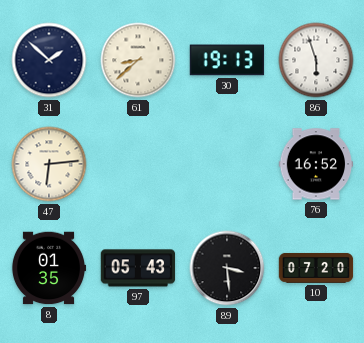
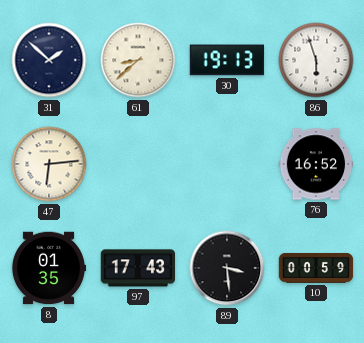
97: 05:43 -> 17:43 (138, 268)
10: 07:20 -> 00:59 (316, 268)
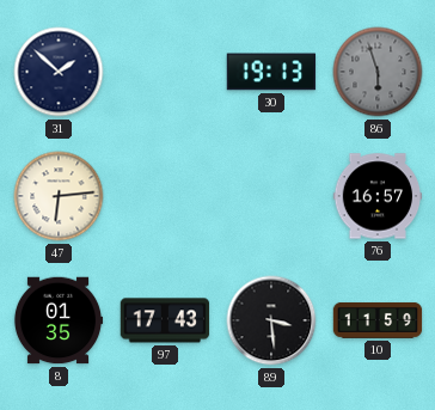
61: 8:38 -> none (138, 60)
86 dial: white -> grey (378, 72)
76: 16:52 -> 16:57 (378, 196)
10: 00:59 -> 11:59 (378, 320)
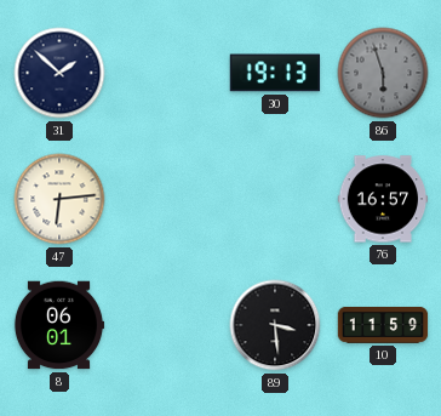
8: 01:35 -> 06:01 (59, 325)
97: 17:43 -> none (165, 320)
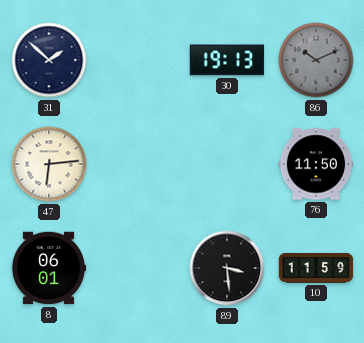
86: 5:57 -> 10:11 (316, 60)
76: 16:57 -> 11:50 (316, 164)
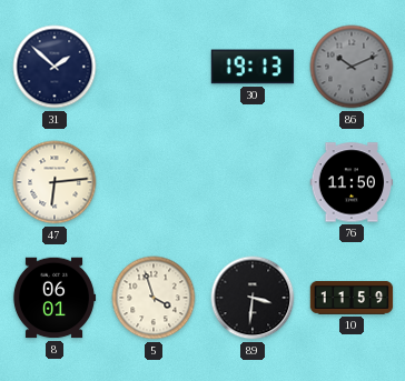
5: none -> 3:57 (154, 298)
89: 3:29 -> 3:31 (253, 298)
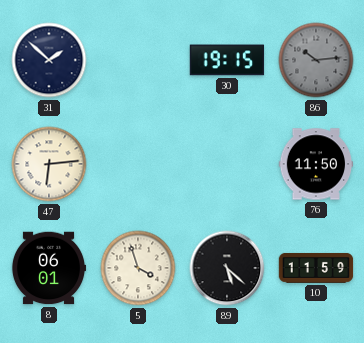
30: 19:13 -> 19:15 (227, 60)
86: 10:11 -> 10:14 (316, 60)
89: 3:31 -> 5:22 (227, 268)
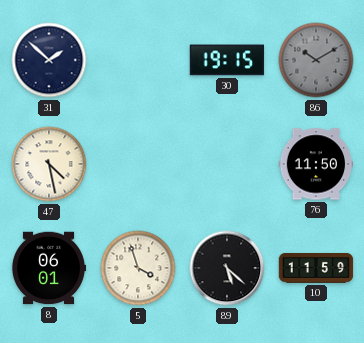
86: 10:14 -> 10:10 (316, 60)
47: 6:14 -> 4:28 (49, 164)
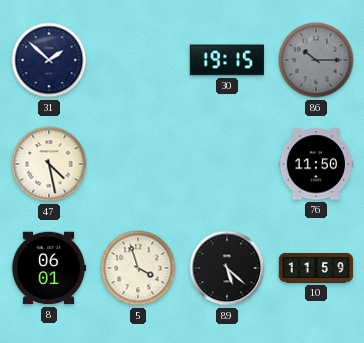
86: 10:10 -> 10:15 (316, 60)
